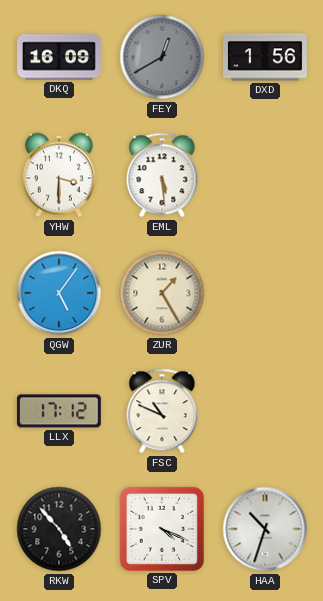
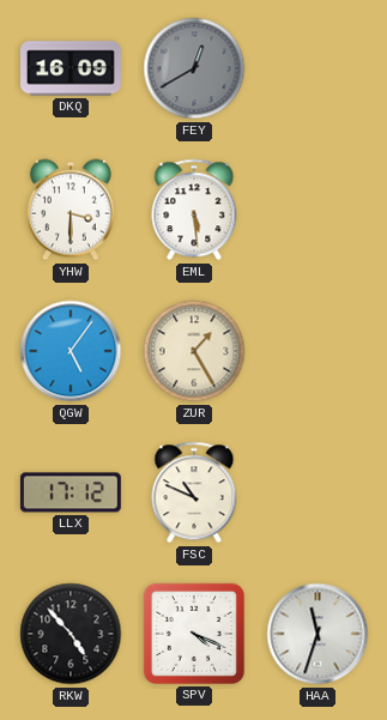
DXD: 1:56 -> none (266, 57)
HAA: 10:33 -> 11:33 (318, 634)
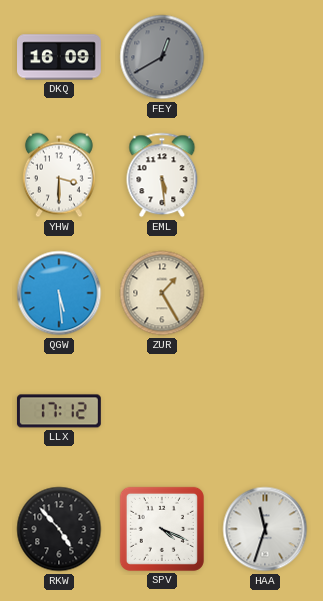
QGW: 5:06 -> 5:29 (59, 293)
FSC: 10:49 -> none (194, 492)
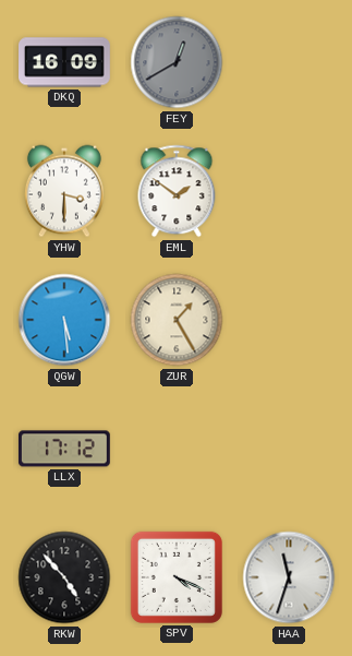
EML: 5:29 -> 1:51 (177, 191)
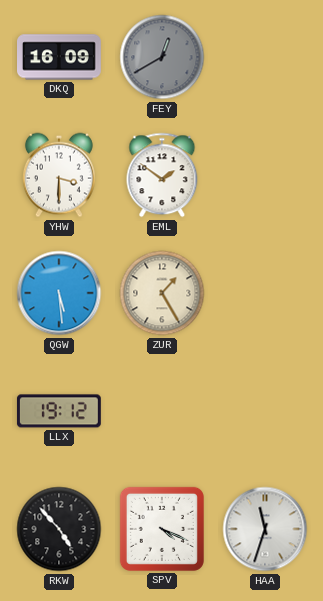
LLX: 17:12 -> 19:12 (59, 411)
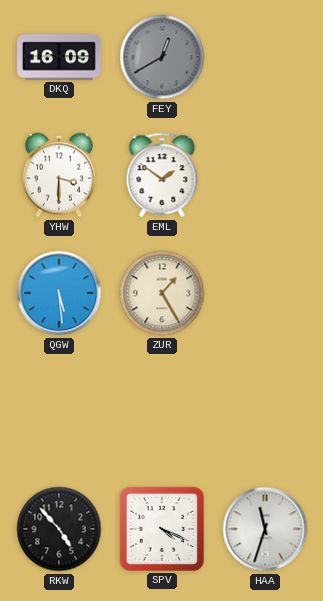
LLX: 19:12 -> none (59, 411)
